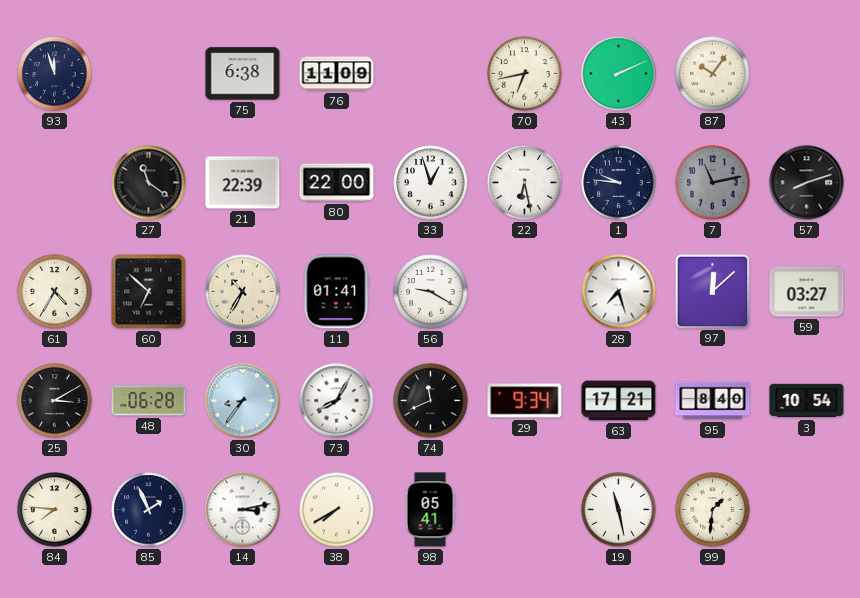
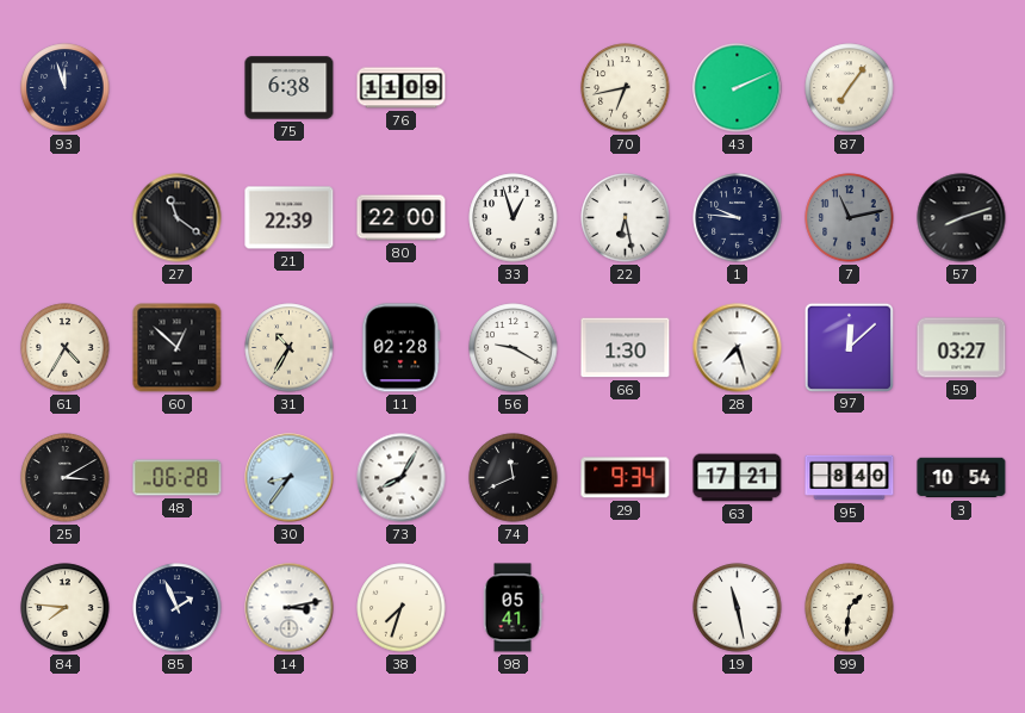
87: 10:06 -> 7:06 (850, 88)
60: 6:52 -> 12:52 (178, 348)
11: 01:41 -> 02:28 (402, 348)
66: none -> 1:30 (626, 348)
38: 7:40 -> 7:33 (402, 608)
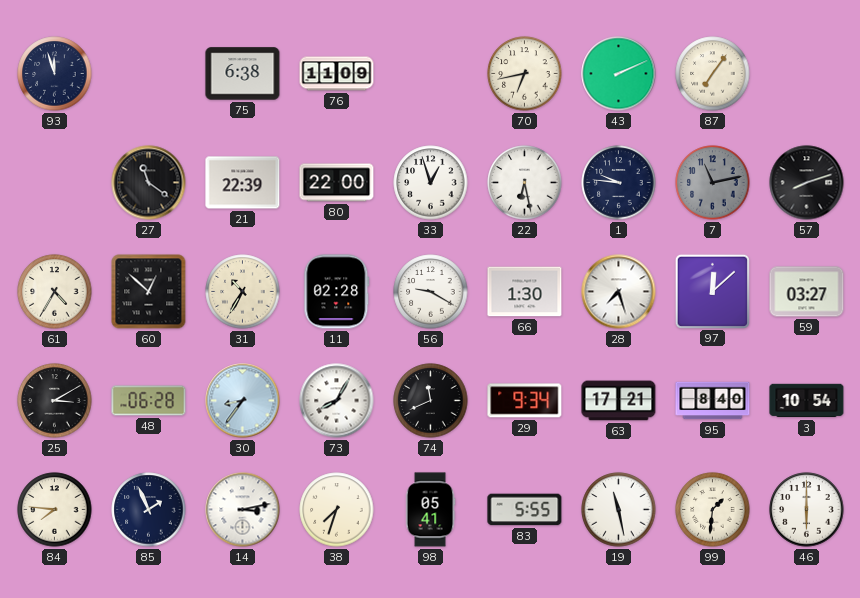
83: none -> 5:55 (525, 510)
46: none -> 6:00 (807, 510)
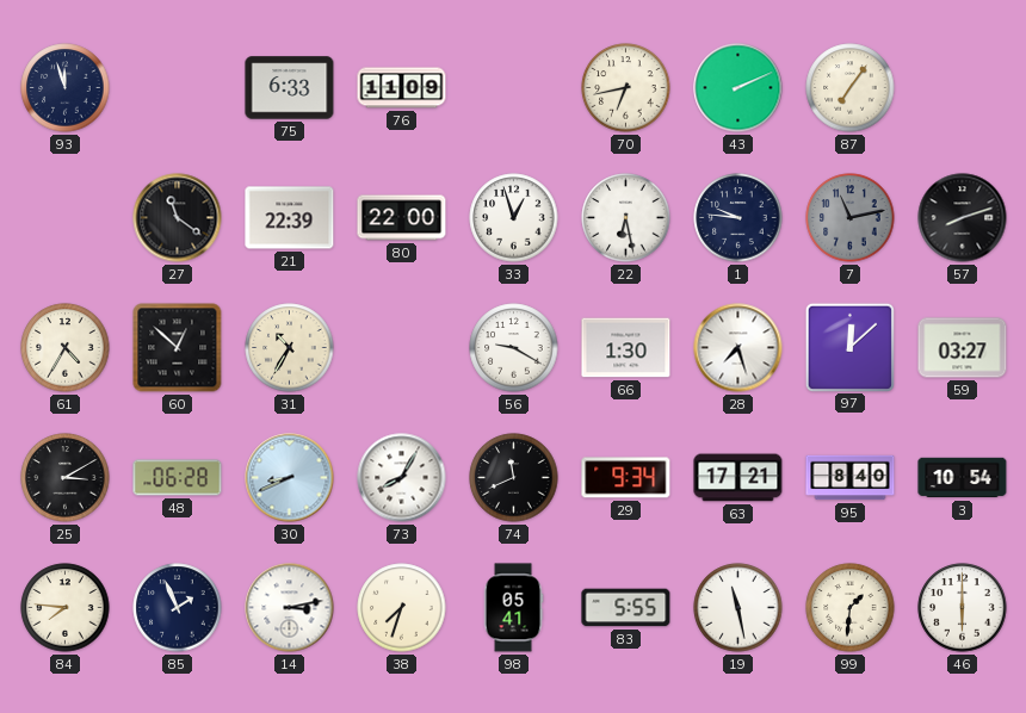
75: 6:38 -> 6:33 (290, 88)
11: 02:28 -> none (337, 292)
30: 8:36 -> 8:41 (290, 478)
